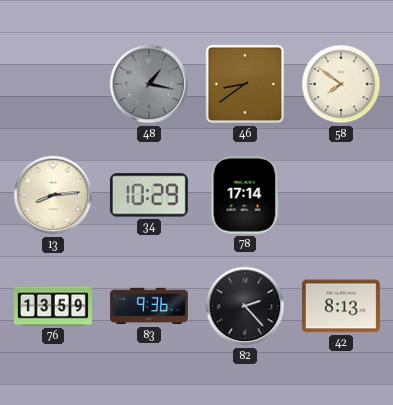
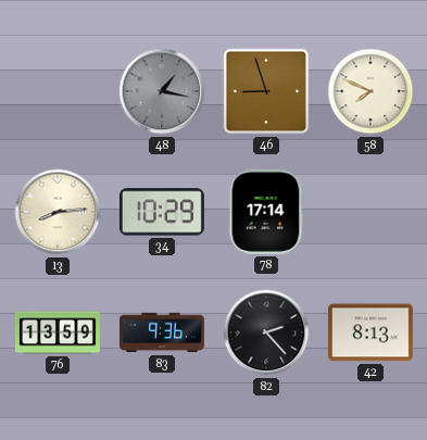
46: 8:39 -> 8:57 (266, 91)
58: 7:51 -> 7:49 (371, 91)
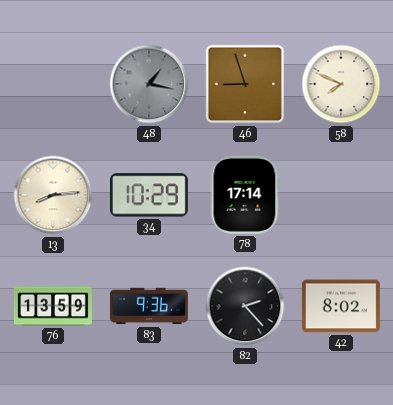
42: 8:13 -> 8:02 (341, 306)
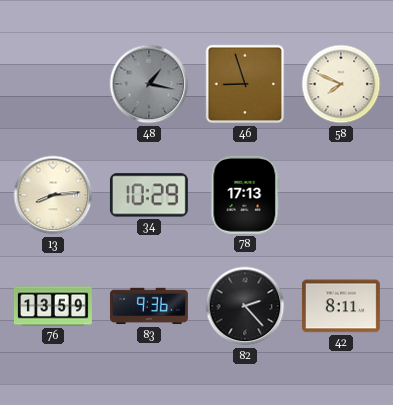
78: 17:14 -> 17:13 (245, 195)
42: 8:02 -> 8:11 (341, 306)
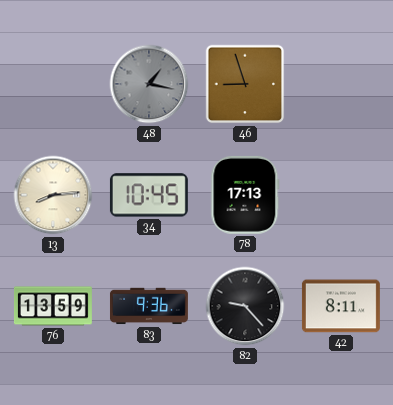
58: 7:49 -> none (341, 84)
34: 10:29 -> 10:45 (149, 195)
82: 2:23 -> 9:23 (245, 306)
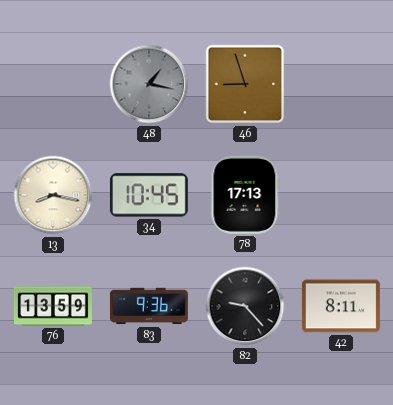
13: 8:14 -> 8:17 (53, 195)
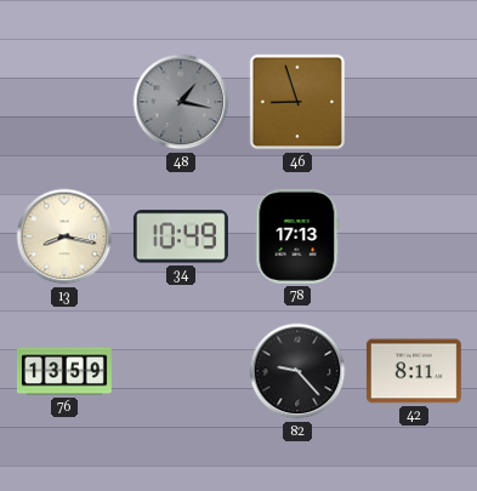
34: 10:45 -> 10:49 (181, 236)
83: 9:36 -> none (149, 306)
